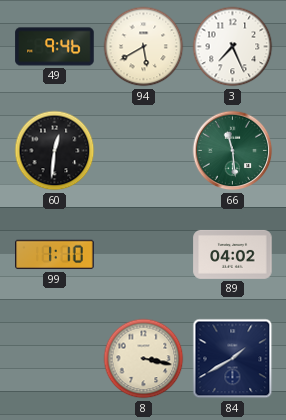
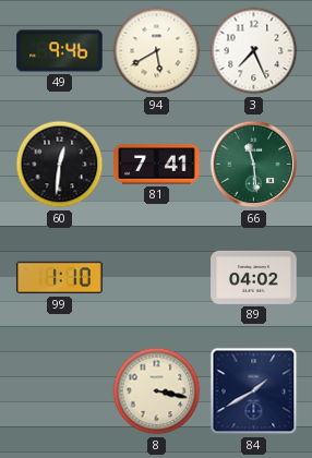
81: none -> 7:41 (157, 165)
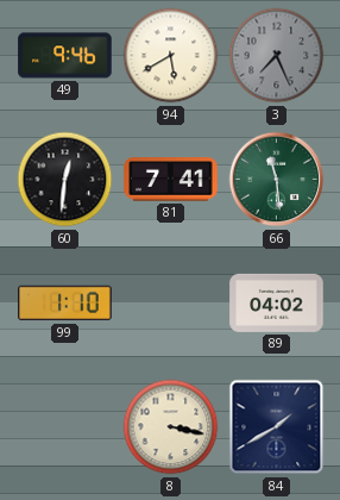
3 dial: white -> grey (277, 56)
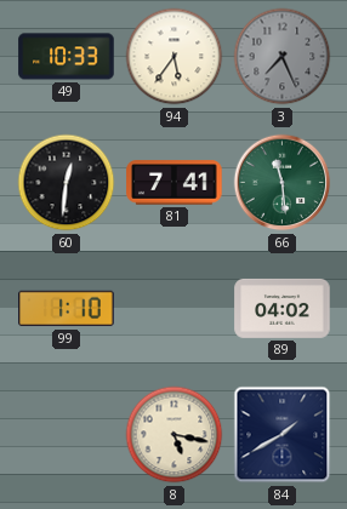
49: 9:46 -> 10:33 (67, 57)
94: 5:40 -> 5:36 (175, 57)
8: 3:17 -> 5:17 (175, 435)
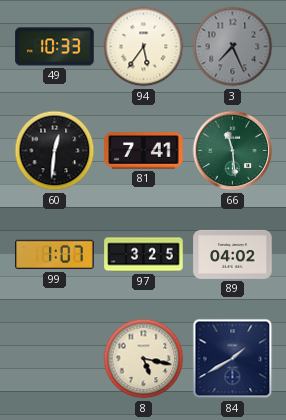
99: 1:10 -> 1:07 (55, 255)
97: none -> 3:25 (144, 255)
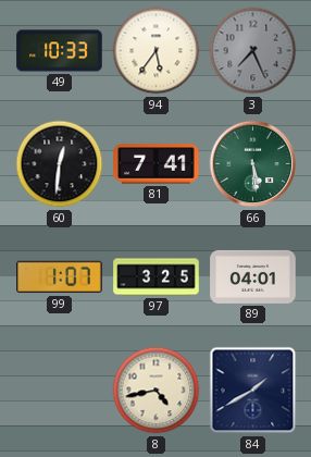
66: 11:29 -> 5:29 (253, 164)
89: 04:02 -> 04:01 (253, 276)
8: 5:17 -> 4:43 (157, 391)
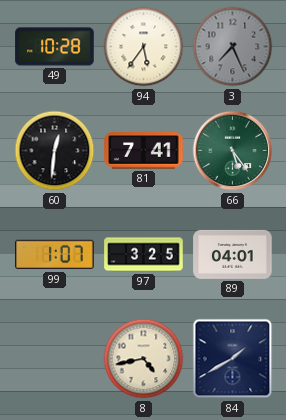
49: 10:33 -> 10:28 (55, 47)
66: 5:29 -> 5:24 (233, 151)
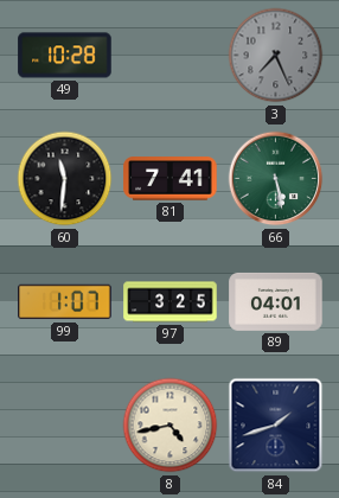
94: 5:36 -> none (144, 47)
60: 12:31 -> 11:31 (65, 179)
66: 5:24 -> 5:28 (276, 179)
84: 1:40 -> 1:42 (276, 426)
